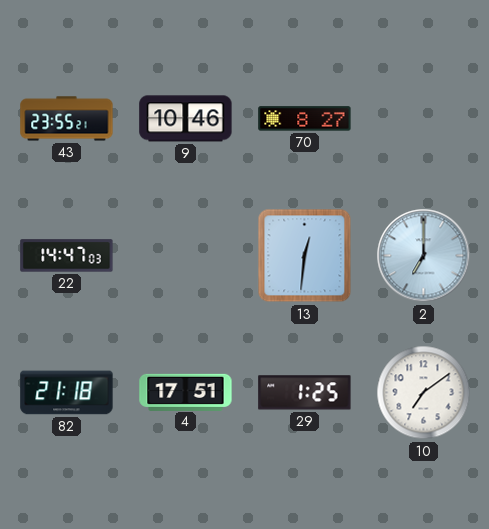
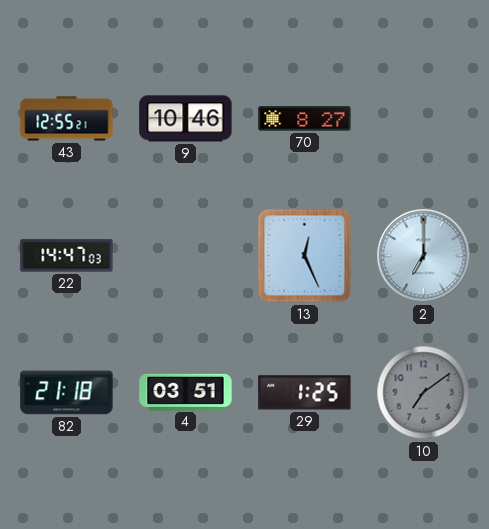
43: 23:55 -> 12:55 (67, 119)
13: 12:31 -> 12:26 (305, 256)
4: 17:51 -> 03:51 (186, 392)
10 dial: white -> grey (424, 393)
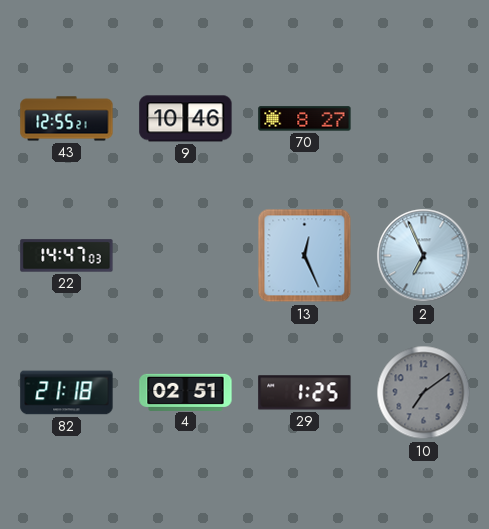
2: 7:00 -> 6:56 (424, 256)
4: 03:51 -> 02:51 (186, 392)
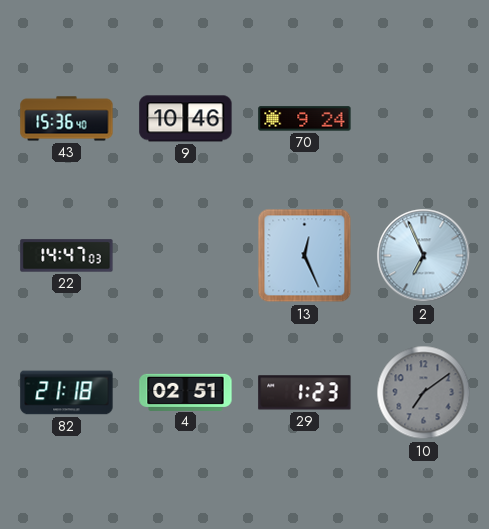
43: 12:55 -> 15:36 (67, 119)
70: 8:27 -> 9:24 (305, 119)
29: 1:25 -> 1:23 (305, 393)
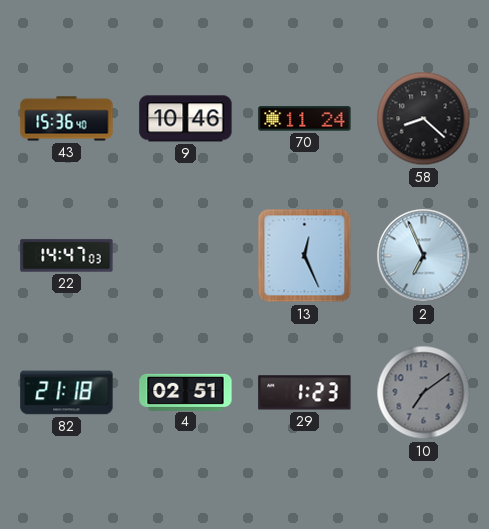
70: 9:24 -> 11:24 (305, 119)
58: none -> 8:22 (424, 119)
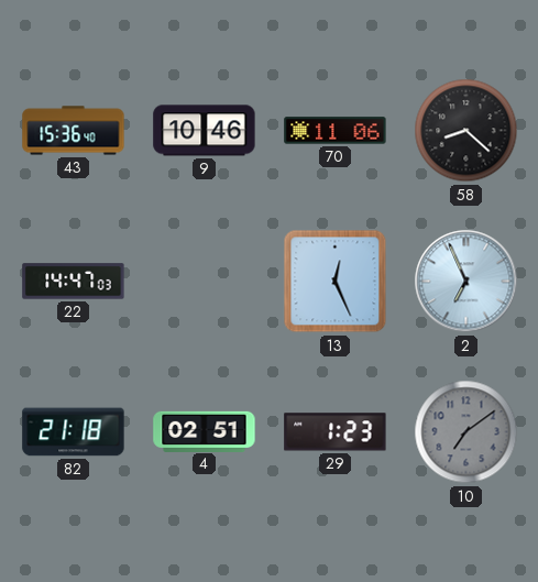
70: 11:24 -> 11:06 (336, 131)
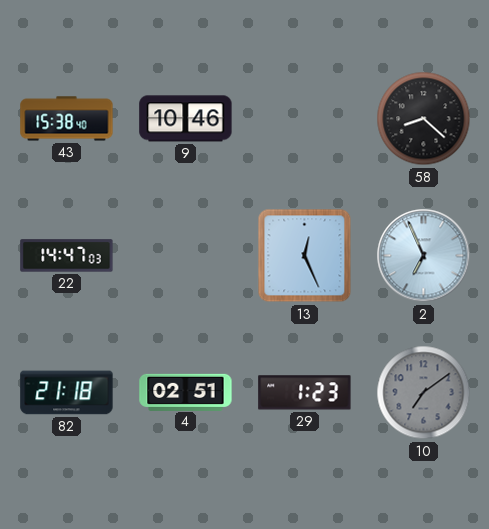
43: 15:36 -> 15:38 (67, 119)
70: 11:06 -> none (336, 131)
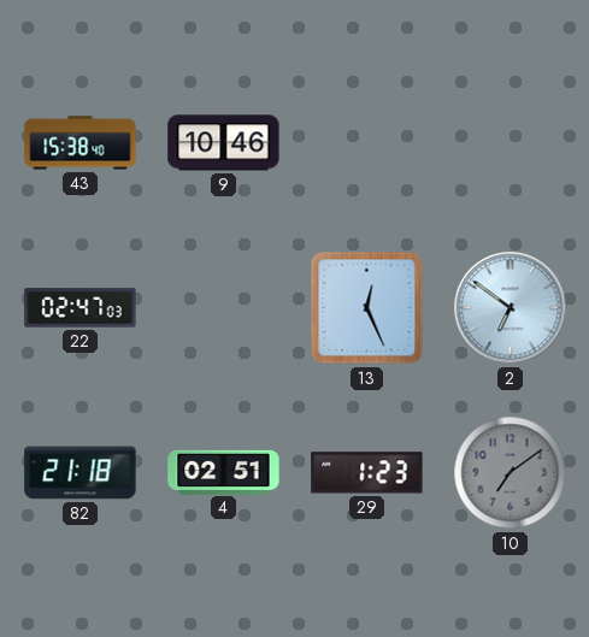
58: 8:22 -> none (424, 119)
22: 14:47 -> 02:47 (81, 308)
2: 6:56 -> 6:51 (511, 308)
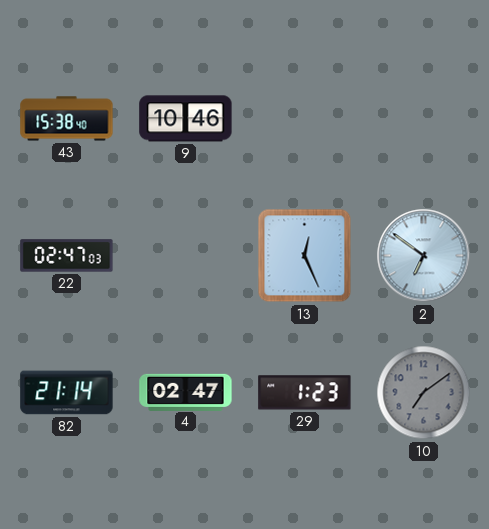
82: 21:18 -> 21:14 (67, 393)
4: 02:51 -> 02:47 (186, 392)
